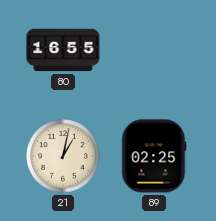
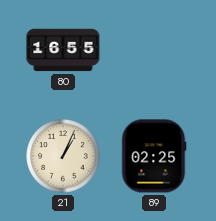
21: 1:02 -> 1:04 (63, 156)
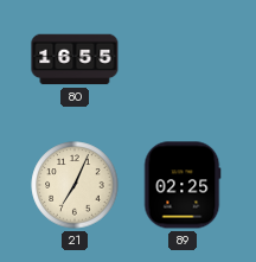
21: 1:04 -> 7:04 (75, 185)
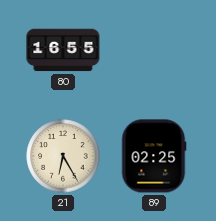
21: 7:04 -> 6:25 (63, 156)
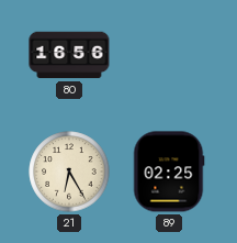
80: 16:55 -> 16:56 (69, 55)
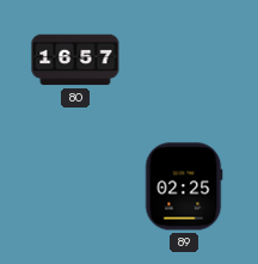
80: 16:56 -> 16:57 (75, 60)
21: 6:25 -> none (69, 172)
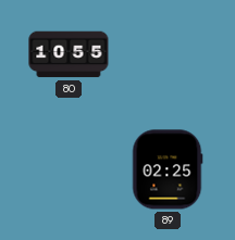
80: 16:57 -> 10:55 (69, 54)
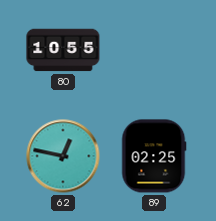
62: none -> 12:47 (63, 156)
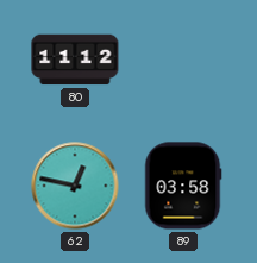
80: 10:55 -> 11:12 (75, 60)
89: 02:25 -> 03:58 (183, 186)
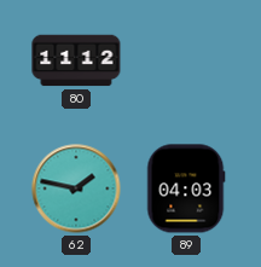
62: 12:47 -> 1:47 (76, 188)
89: 03:58 -> 04:03 (186, 188)
